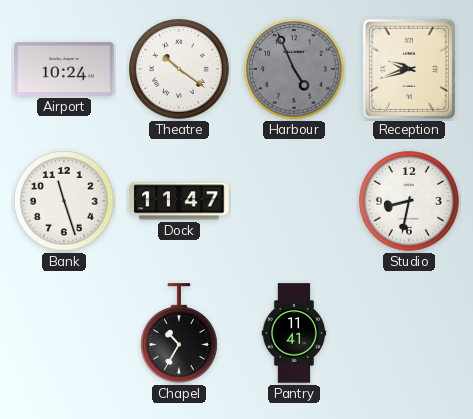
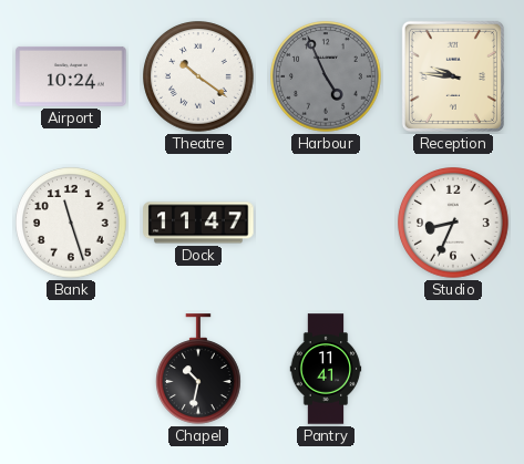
Reception: 9:42 -> 9:46 (453, 76)
Studio: 8:32 -> 8:34 (453, 223)
Chapel: 10:35 -> 10:32 (199, 369)
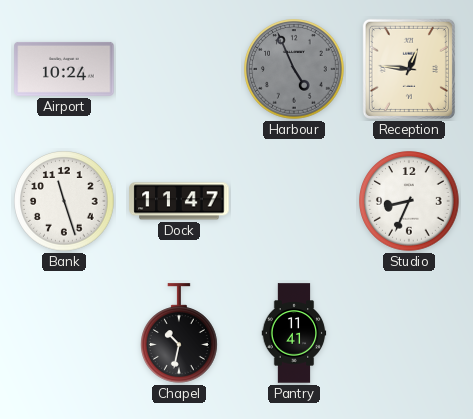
Theatre: 10:21 -> none (198, 76)
Reception: 9:46 -> 12:46 (409, 69)
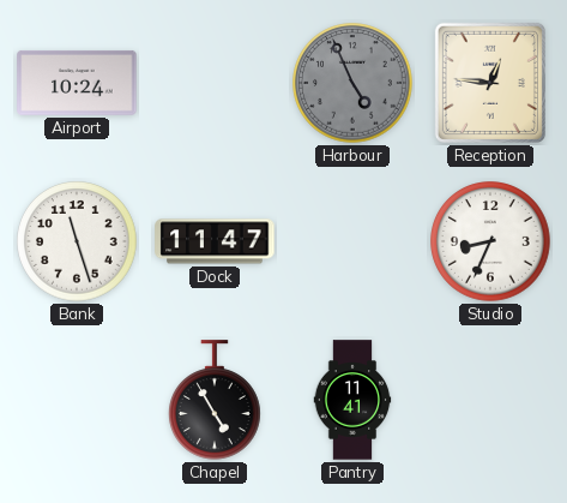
Chapel: 10:32 -> 4:55 (216, 400)
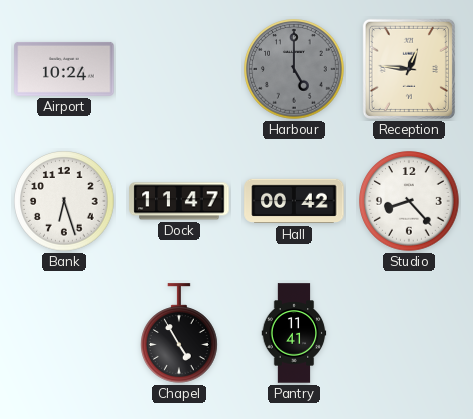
Harbour: 4:56 -> 5:00 (294, 69)
Bank: 11:27 -> 6:27 (64, 201)
Hall: none -> 00:42 (294, 201)
Studio: 8:34 -> 8:23 (409, 201)
